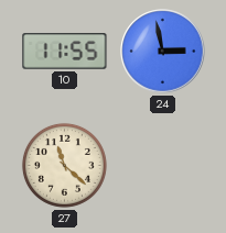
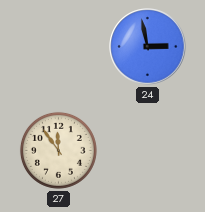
10: 11:55 -> none (65, 52)
27: 11:22 -> 11:54 (58, 150)
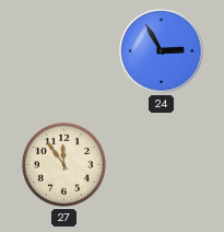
24: 2:58 -> 2:55 (162, 51)
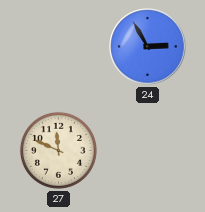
27: 11:54 -> 11:49 (58, 150)
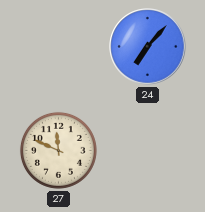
24: 2:55 -> 7:07 (148, 47)
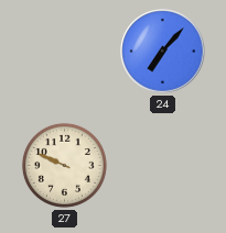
27: 11:49 -> 9:49 (64, 165)
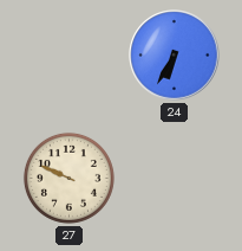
24: 7:07 -> 6:35 (175, 56)
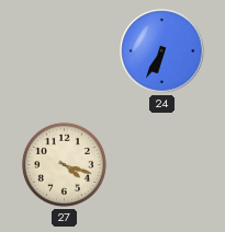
27: 9:49 -> 4:18 (64, 164)
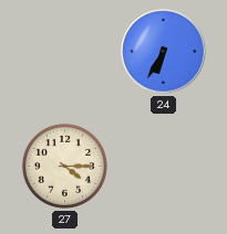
27: 4:18 -> 4:15 (64, 166)
